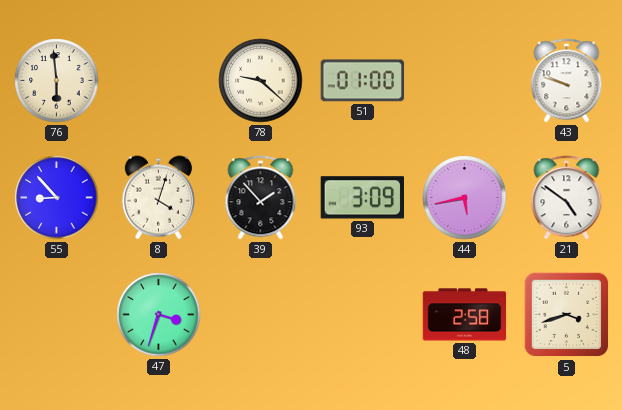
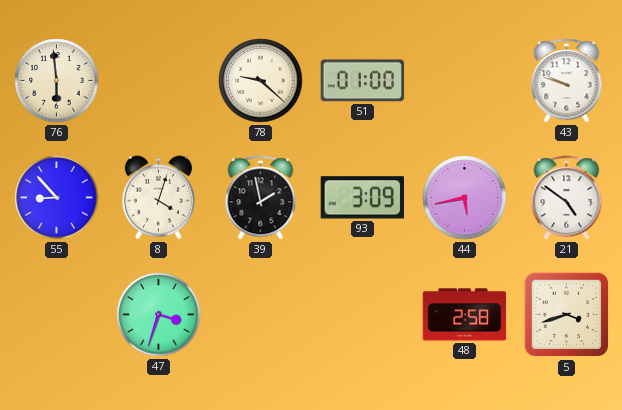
39: 1:53 -> 1:58 (261, 198)
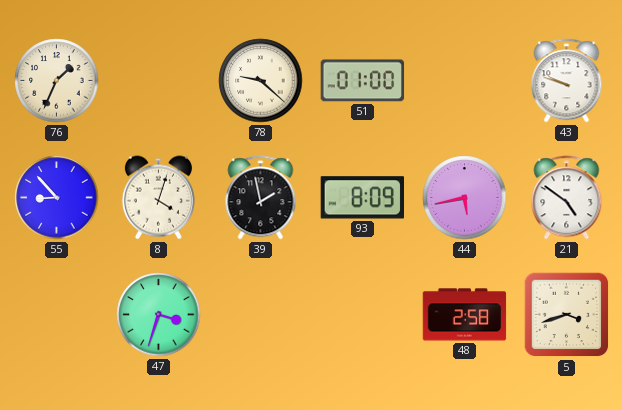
76: 5:59 -> 1:34 (57, 81)
93: 3:09 -> 8:09 (362, 198)
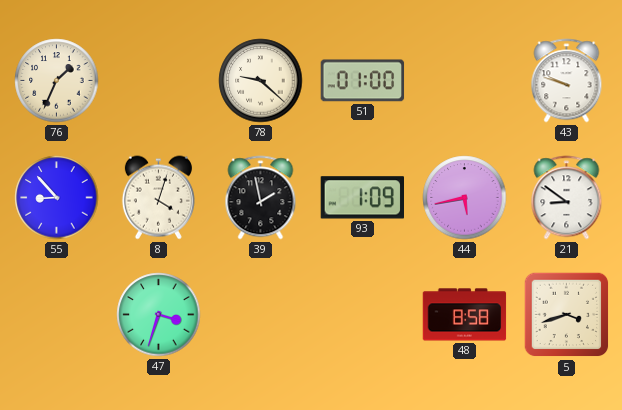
93: 8:09 -> 1:09 (362, 198)
21: 4:51 -> 8:51 (567, 198)
48: 2:58 -> 8:58 (465, 315)
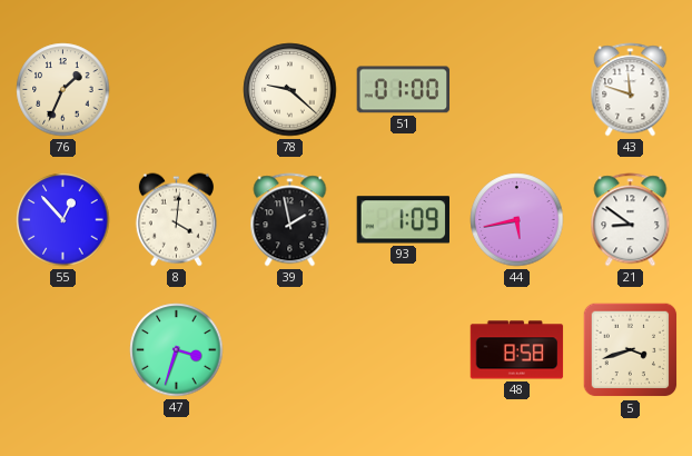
43: 9:48 -> 11:48 (631, 90)
55: 8:53 -> 12:53 (63, 220)
8: 4:03 -> 4:01 (176, 220)
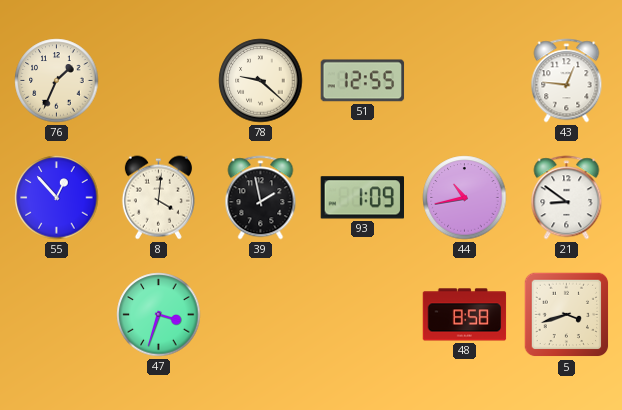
51: 01:00 -> 12:55 (363, 81)
43: 11:48 -> 12:46 (567, 81)
44: 5:43 -> 10:43 (465, 198)
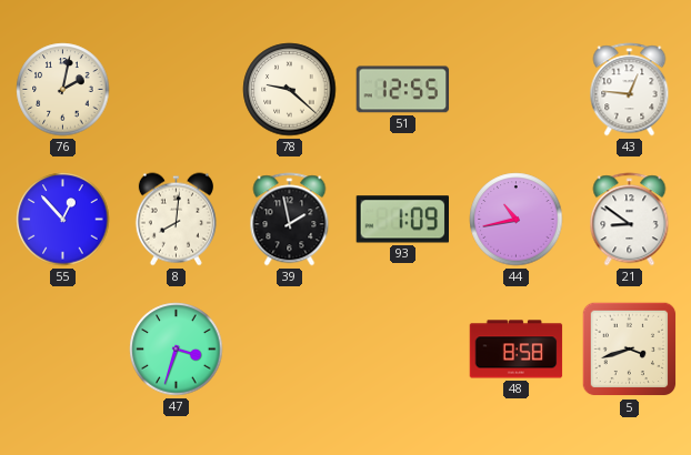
76: 1:34 -> 2:02 (63, 90)
8: 4:01 -> 8:01 (176, 220)
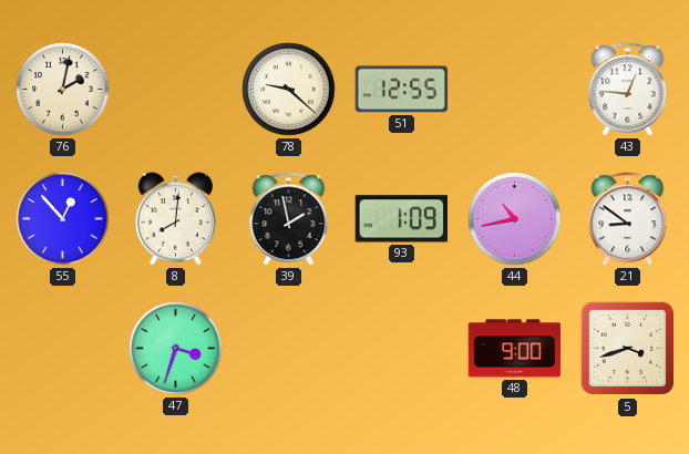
48: 8:58 -> 9:00 (515, 349)
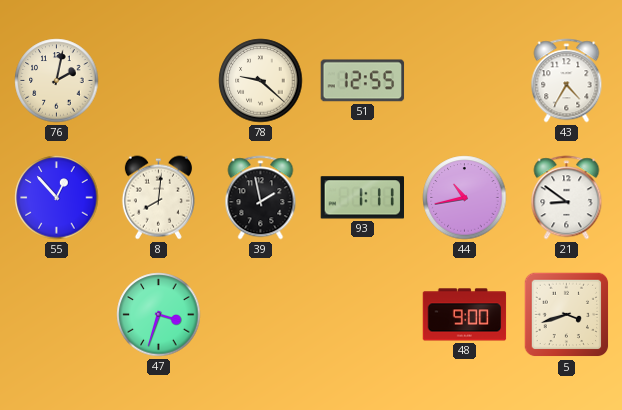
43: 12:46 -> 4:35 (567, 81)
93: 1:09 -> 1:11 (362, 198)
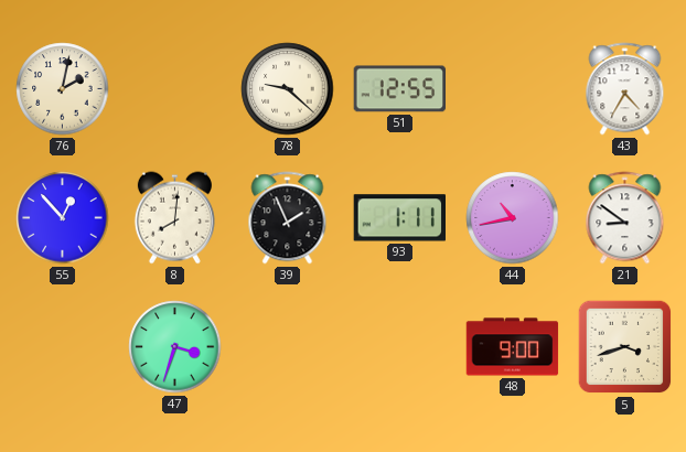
39: 1:58 -> 1:56 (288, 218)
